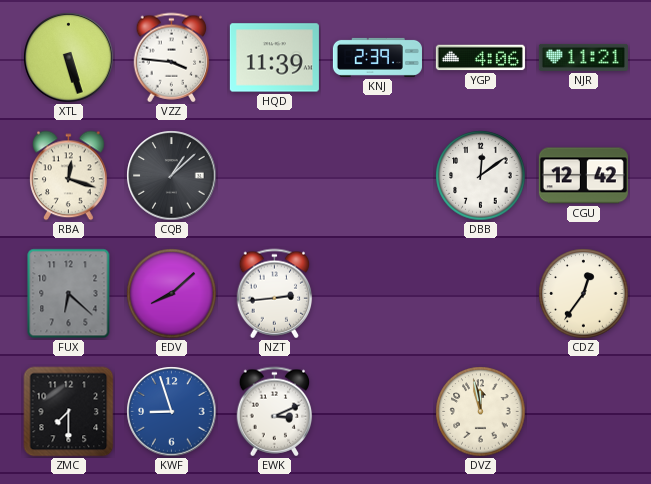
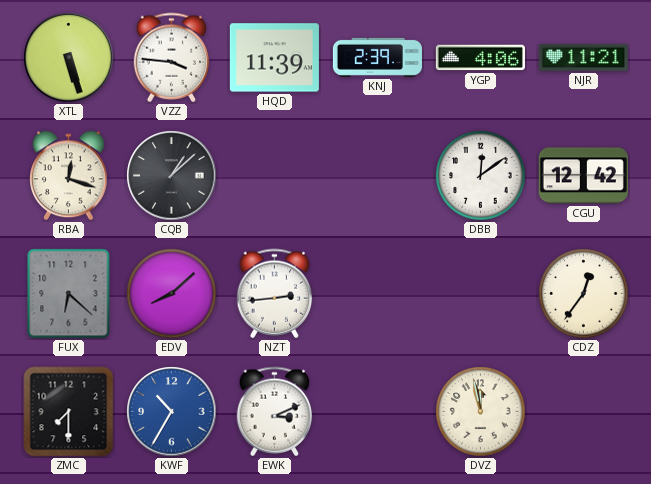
KWF: 8:57 -> 10:35 (172, 412)
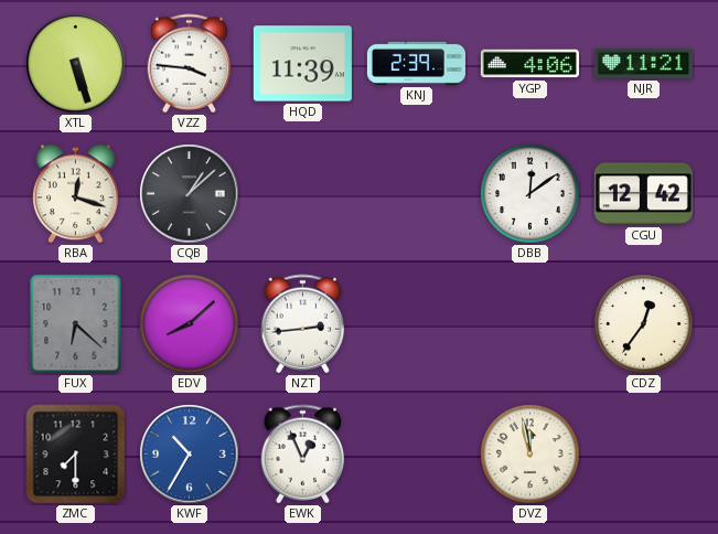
EWK: 3:11 -> 12:56 (303, 455)
